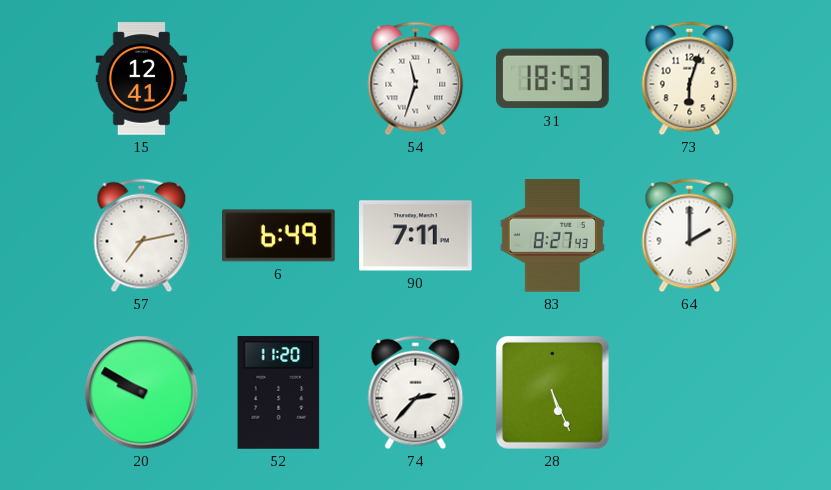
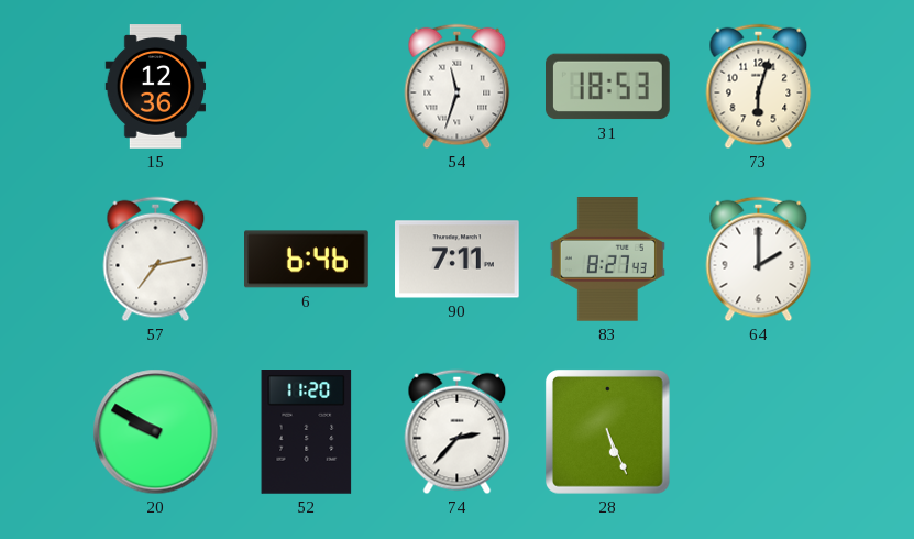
15: 12:41 -> 12:36 (156, 87)
6: 6:49 -> 6:46 (307, 260)
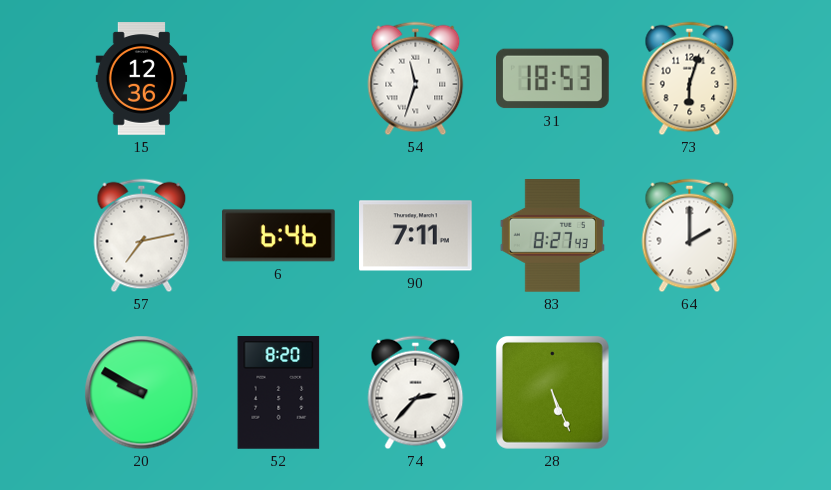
52: 11:20 -> 8:20 (279, 393)
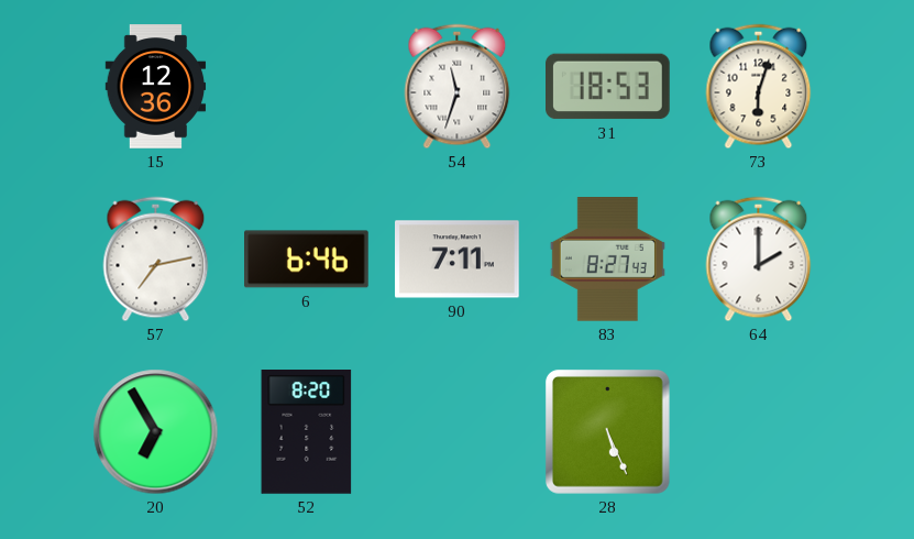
20: 9:50 -> 6:55 (156, 432)
74: 2:37 -> none (416, 393)
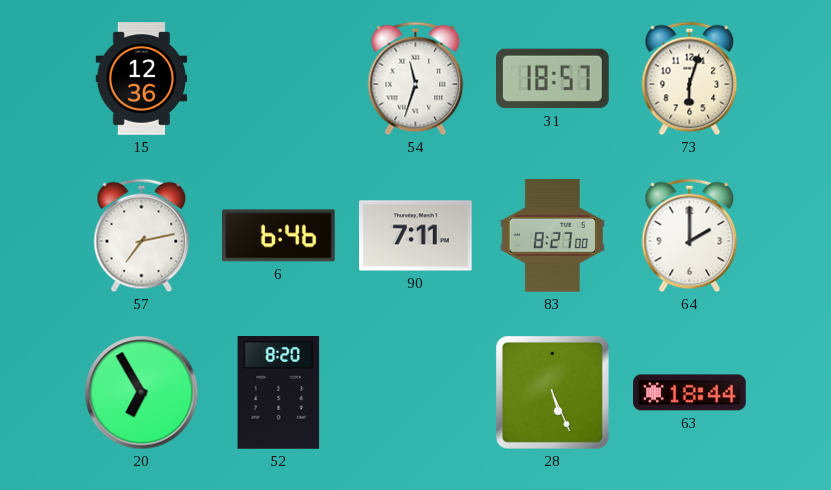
31: 18:53 -> 18:57 (553, 79)
83: 8:27:43 -> 8:27:00 (552, 236)
63: none -> 18:44 (690, 393)
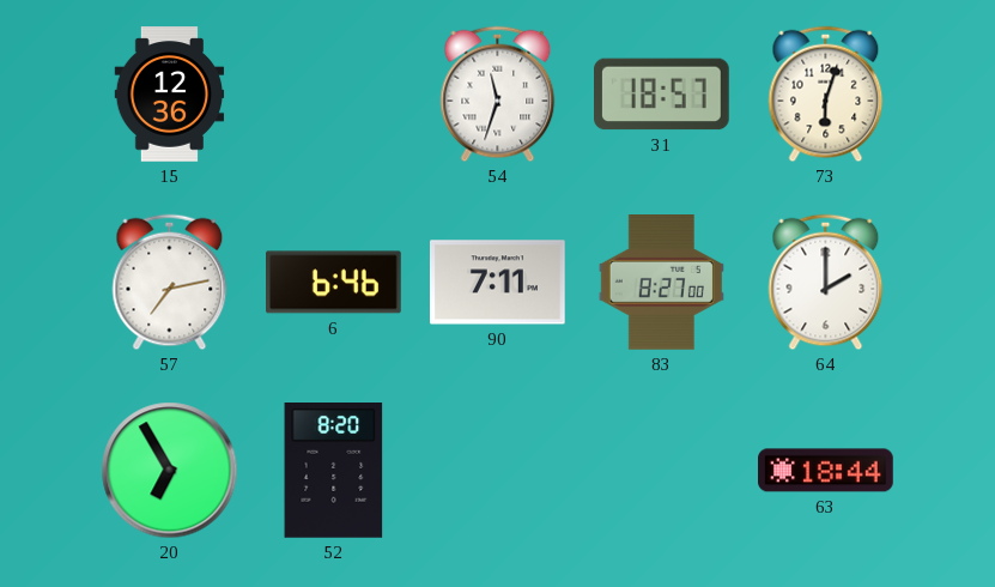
28: 5:26 -> none (552, 392)
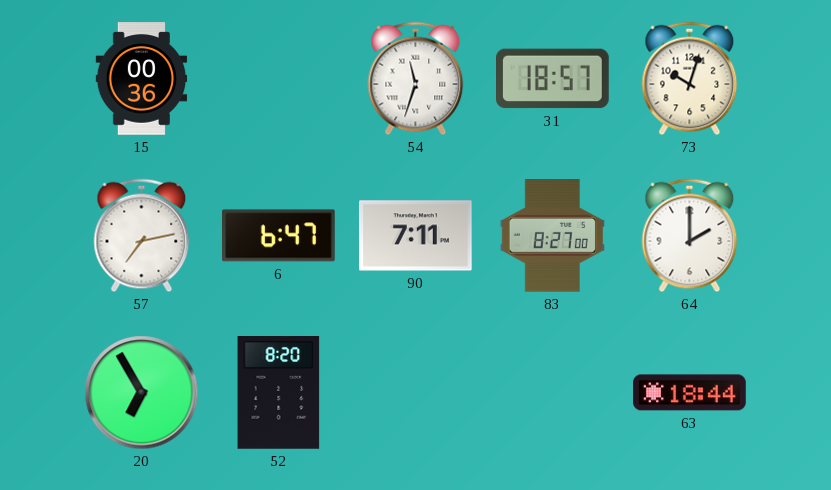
15: 12:36 -> 00:36 (142, 79)
73: 6:03 -> 10:03 (690, 79)
6: 6:46 -> 6:47 (279, 236)
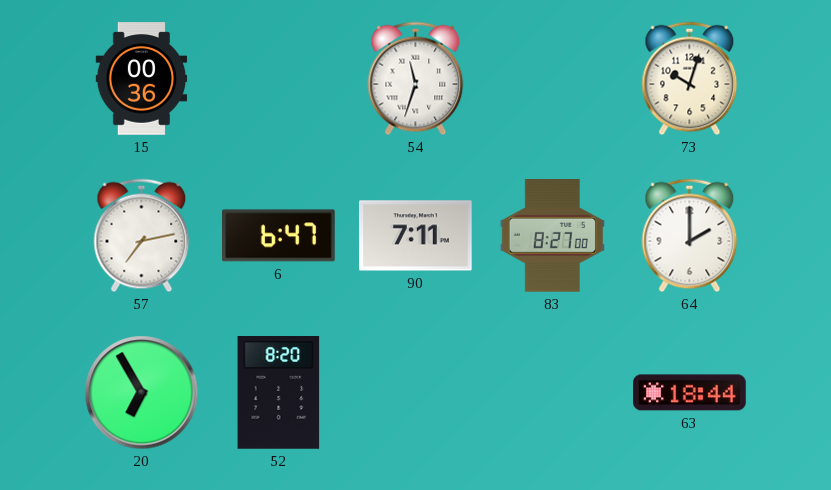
31: 18:57 -> none (553, 79)
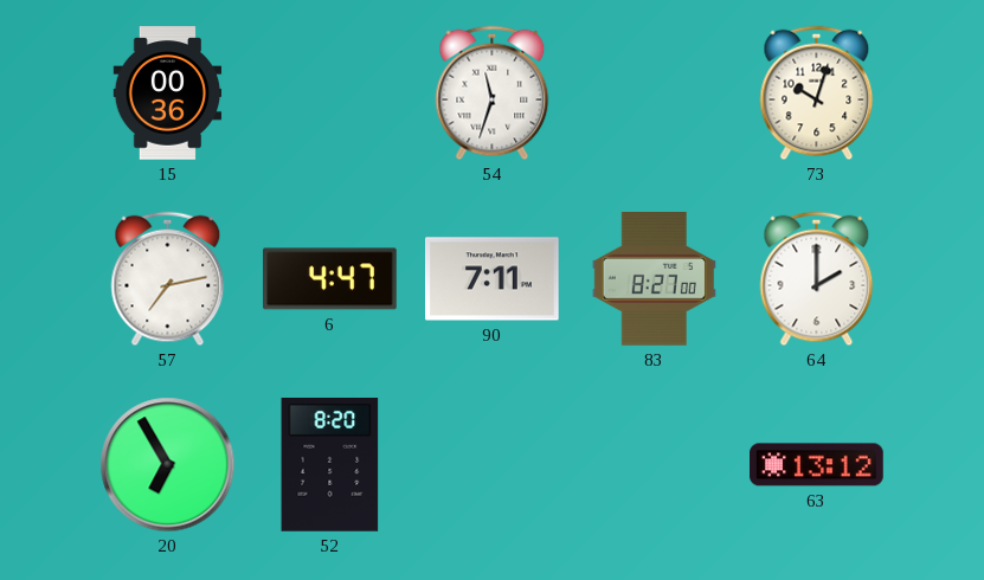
6: 6:47 -> 4:47 (330, 279)
63: 18:44 -> 13:12 (817, 465)
